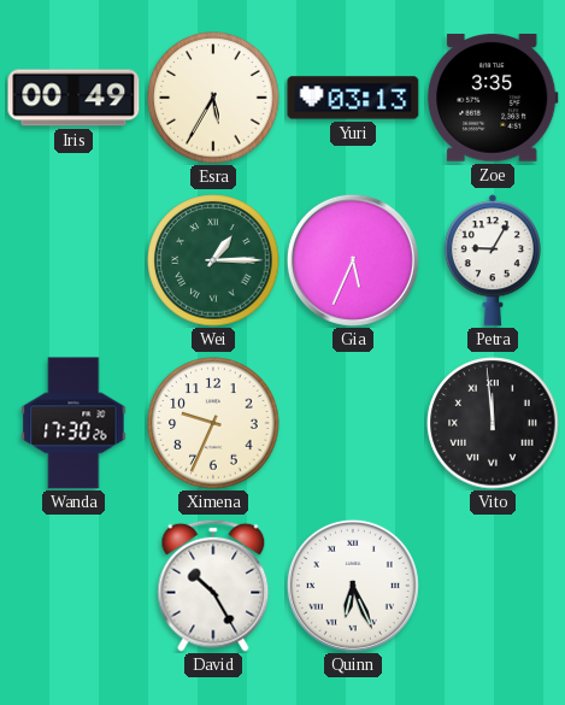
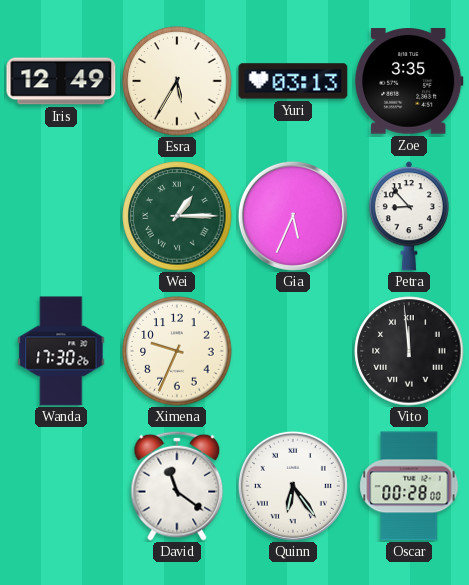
Iris: 00:49 -> 12:49 (61, 81)
Petra: 9:05 -> 8:53 (409, 216)
David: 10:25 -> 11:21 (177, 486)
Quinn: 6:26 -> 6:24 (293, 486)
Oscar: none -> 00:28 (409, 486)
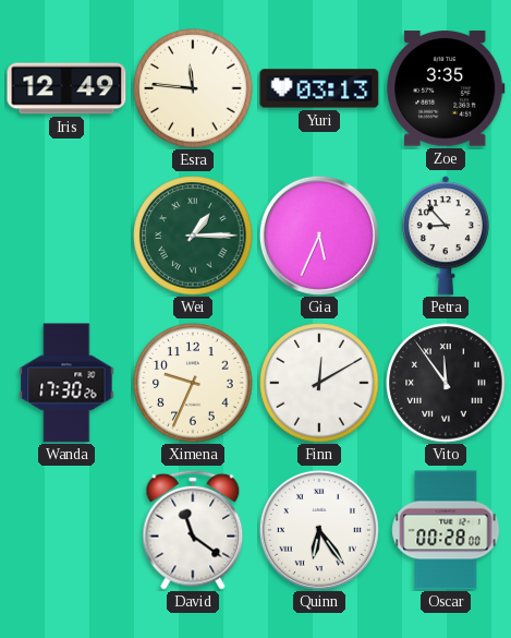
Esra: 5:35 -> 11:46 (193, 88)
Finn: none -> 12:10 (319, 383)
Vito: 11:59 -> 11:54 (446, 383)
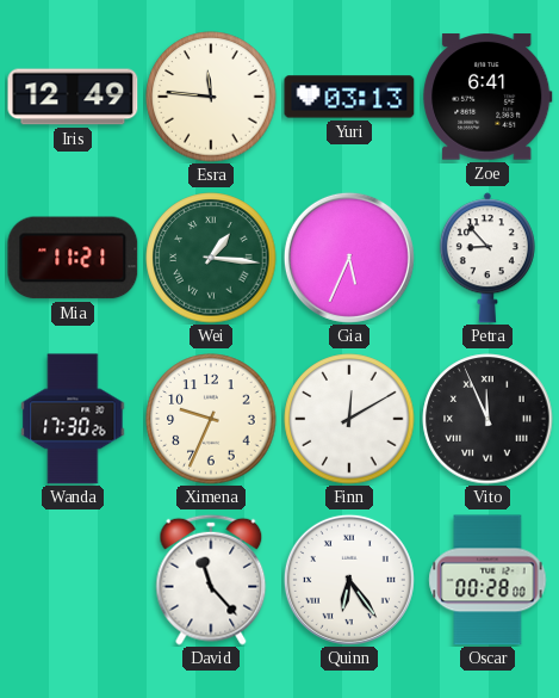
Zoe: 3:35 -> 6:41 (487, 97)
Mia: none -> 11:21 (73, 258)
Wei: 1:15 -> 1:16 (211, 258)
Vito: 11:54 -> 11:56 (487, 419)
David: 11:21 -> 11:23 (211, 580)
